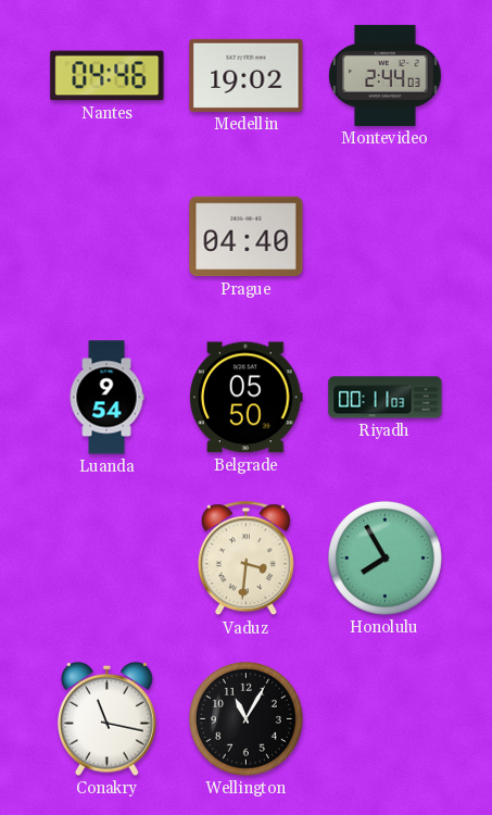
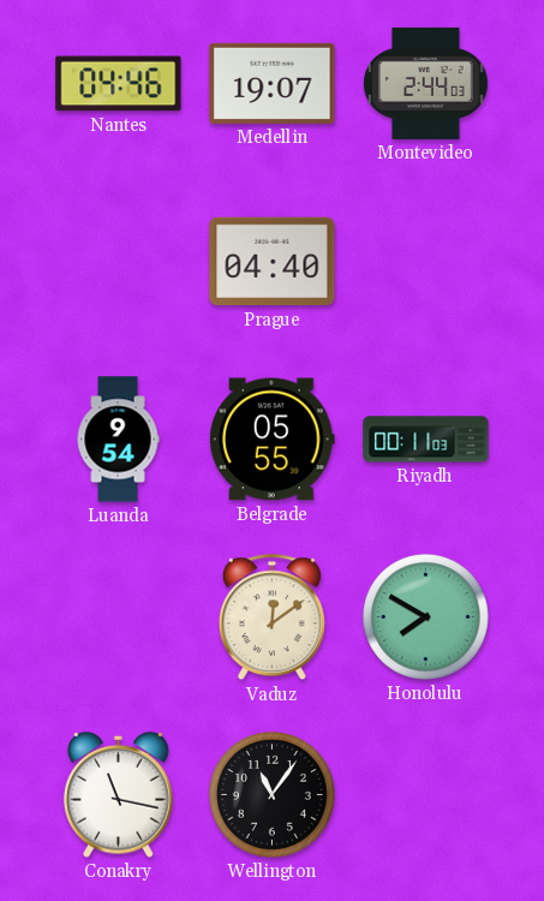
Medellin: 19:02 -> 19:07 (273, 83)
Belgrade: 05:50 -> 05:55 (273, 440)
Vaduz: 3:31 -> 12:09 (271, 617)
Honolulu: 7:55 -> 7:50 (425, 616)
Wellington: 11:05 -> 11:06 (271, 794)
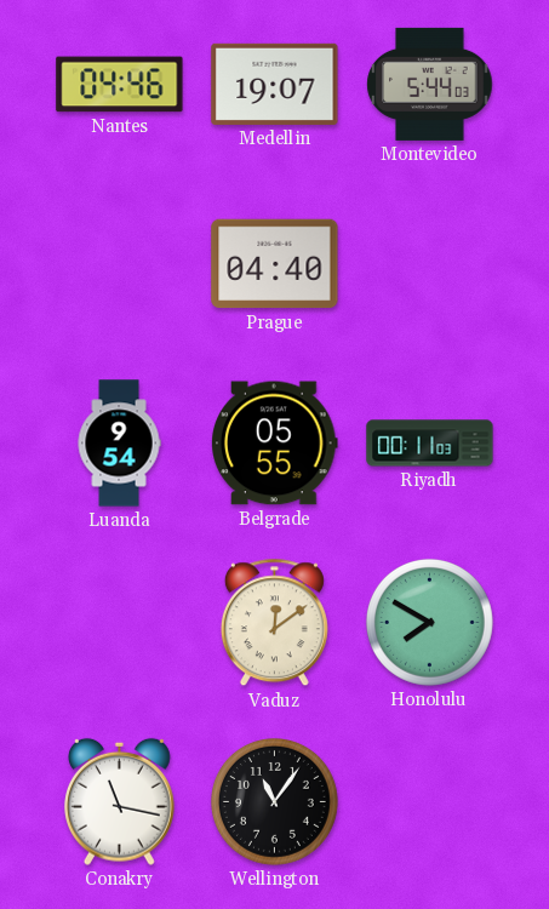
Montevideo: 2:44 -> 5:44 (430, 84)
